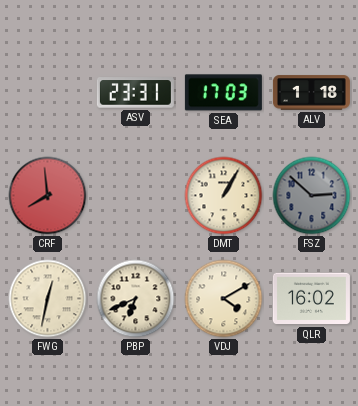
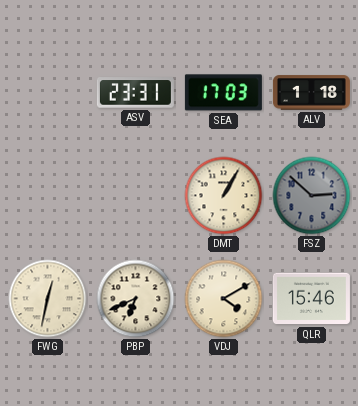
CRF: 7:59 -> none (48, 196)
QLR: 16:02 -> 15:46 (311, 299)
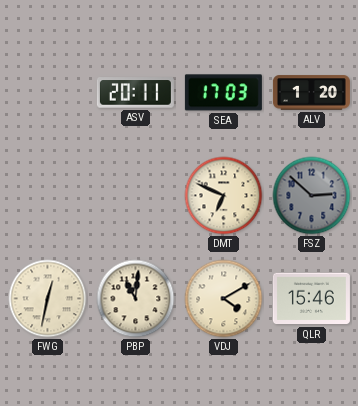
ASV: 23:31 -> 20:11 (135, 93)
ALV: 1:18 -> 1:20 (311, 93)
DMT: 1:05 -> 6:49 (224, 196)
PBP: 6:41 -> 11:01 (136, 299)
